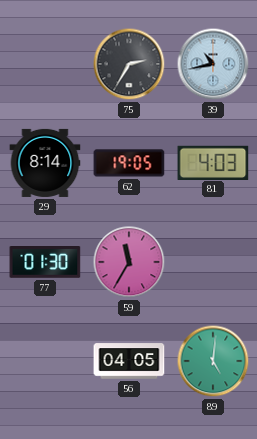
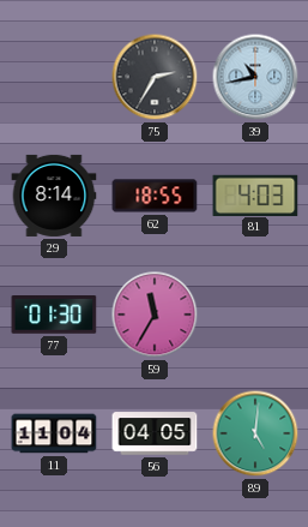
62: 19:05 -> 18:55 (155, 196)
11: none -> 11:04 (54, 433)
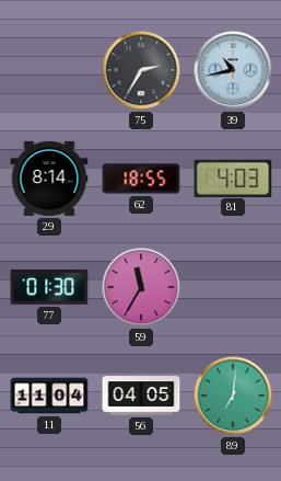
89: 5:01 -> 7:01 (233, 396)
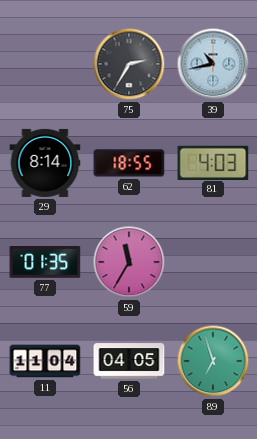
77: 01:30 -> 01:35 (45, 263)
89: 7:01 -> 6:57 (213, 361)
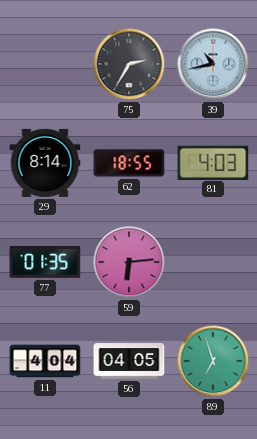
59: 11:35 -> 6:14 (129, 262)
11: 11:04 -> 4:04 (45, 361)
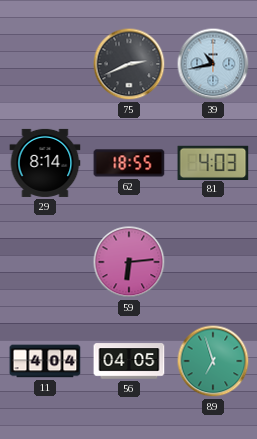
75: 2:35 -> 2:41 (129, 64)
77: 01:35 -> none (45, 263)
